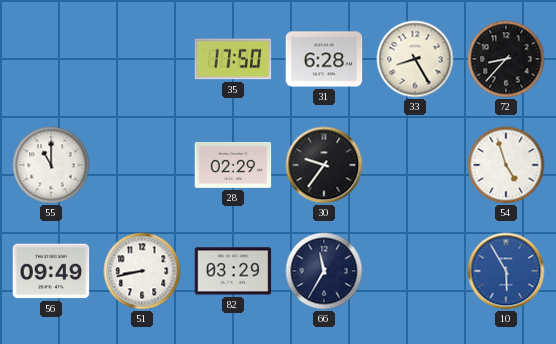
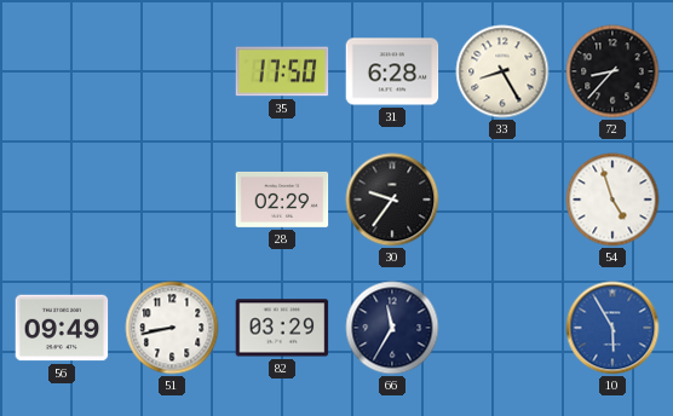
55: 11:00 -> none (51, 165)
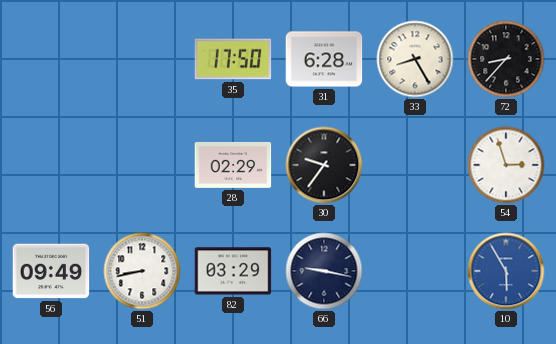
54: 4:57 -> 2:57 (506, 165)
66: 11:35 -> 9:17 (324, 271)
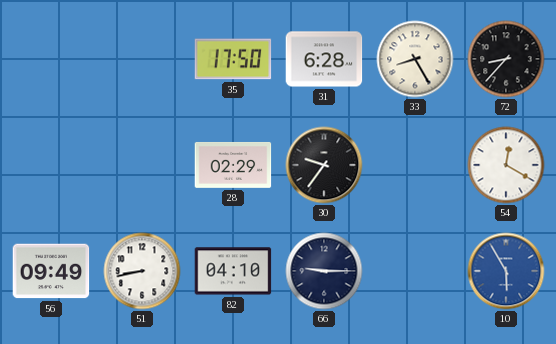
54: 2:57 -> 12:20 (506, 165)
82: 03:29 -> 04:10 (233, 271)
66: 9:17 -> 9:15 (324, 271)
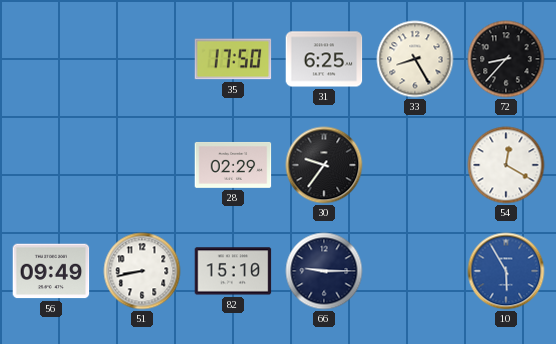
31: 6:28 -> 6:25 (324, 59)
82: 04:10 -> 15:10 (233, 271)
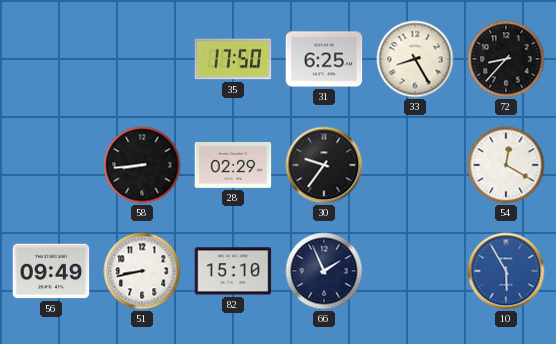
58: none -> 8:44 (142, 165)
66: 9:15 -> 1:56 (324, 271)
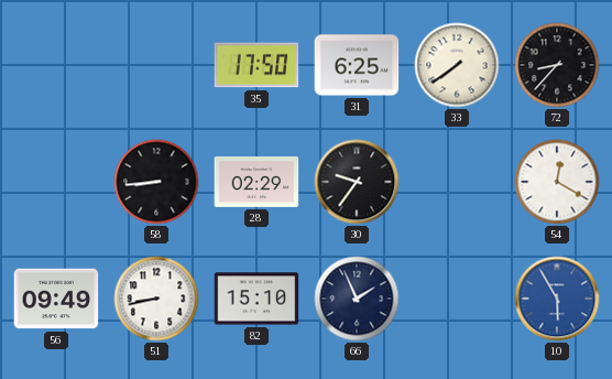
33: 8:25 -> 7:39 (457, 65)
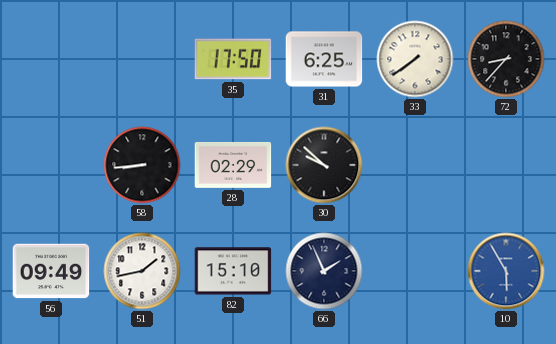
30: 9:36 -> 9:52 (324, 165)
54: 12:20 -> none (557, 182)
51: 8:43 -> 1:43 (142, 271)
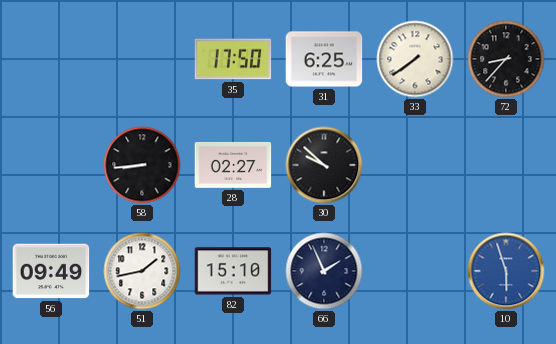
28: 02:29 -> 02:27 (233, 165)
10: 5:55 -> 5:57 (506, 271)
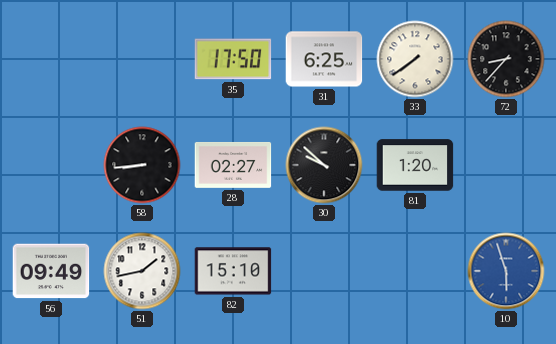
81: none -> 1:20 (415, 165)
66: 1:56 -> none (324, 271)
